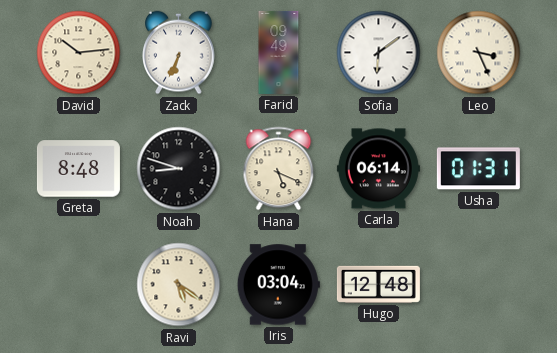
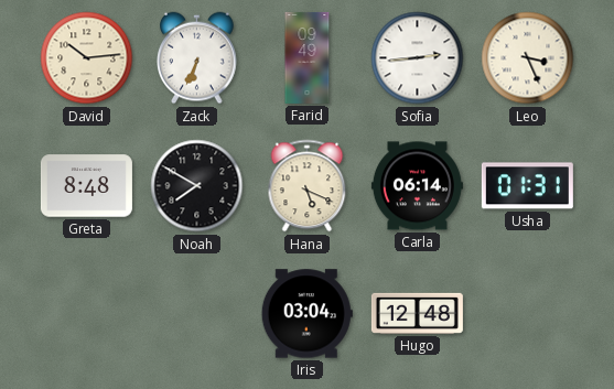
Sofia: 6:09 -> 2:44 (418, 58)
Noah: 8:48 -> 7:50 (197, 186)
Ravi: 5:21 -> none (179, 285)
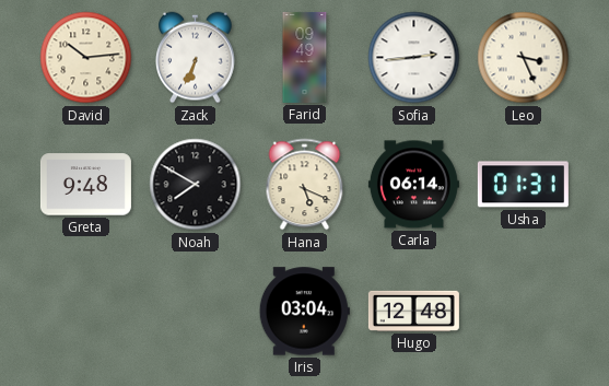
Greta: 8:48 -> 9:48 (85, 185)
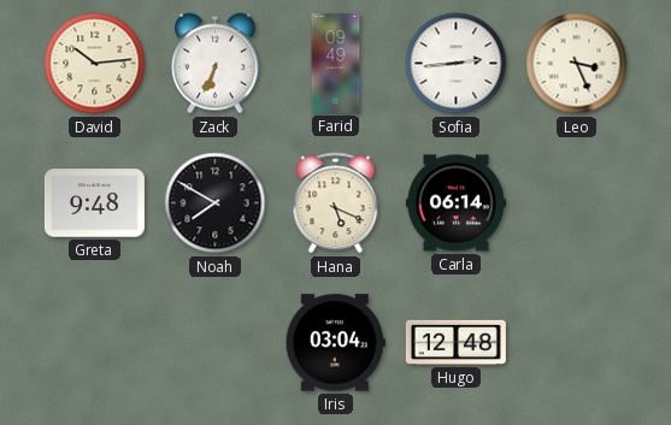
Usha: 01:31 -> none (523, 185)
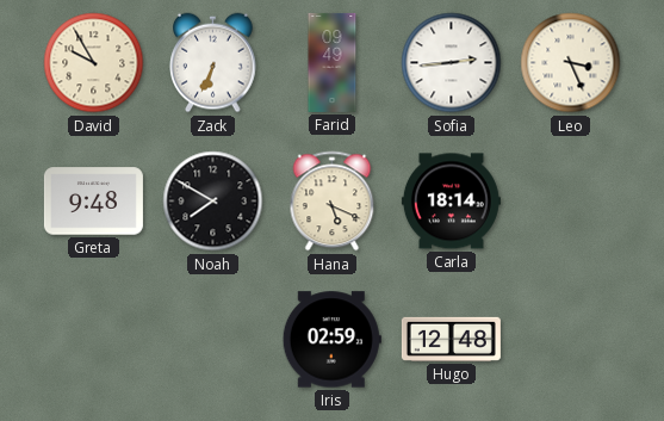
David: 10:14 -> 9:55 (94, 63)
Carla: 06:14 -> 18:14 (451, 202)
Iris: 03:04 -> 02:59 (331, 340)
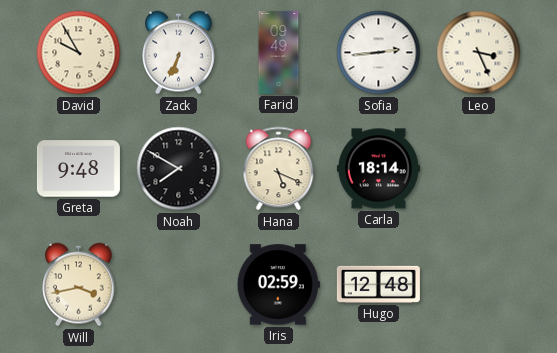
Will: none -> 3:43 (79, 285)
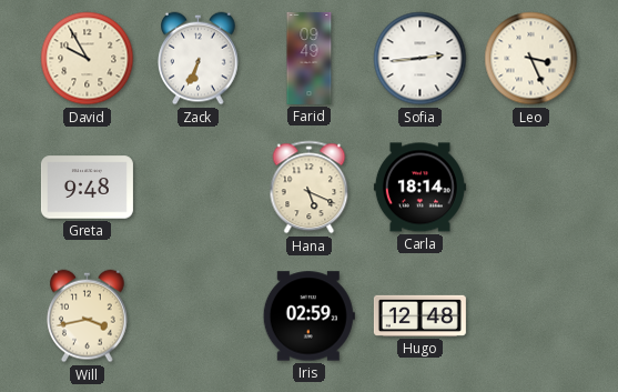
Noah: 7:50 -> none (179, 169)
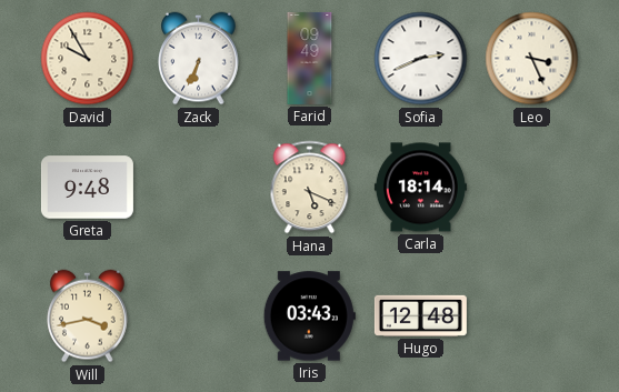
Sofia: 2:44 -> 2:41 (421, 59)
Iris: 02:59 -> 03:43 (309, 316)
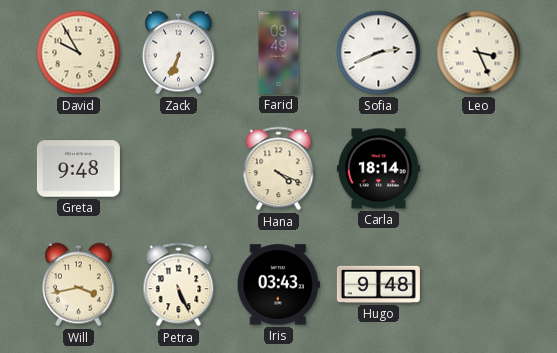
Hana: 5:19 -> 4:19 (279, 169)
Petra: none -> 5:26 (179, 285)
Hugo: 12:48 -> 9:48 (378, 284)
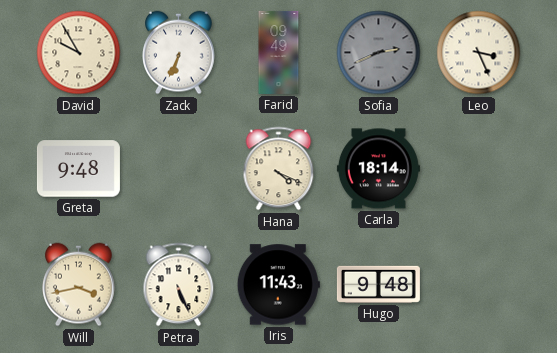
Sofia dial: white -> grey (379, 53)
Iris: 03:43 -> 11:43 (278, 285)
